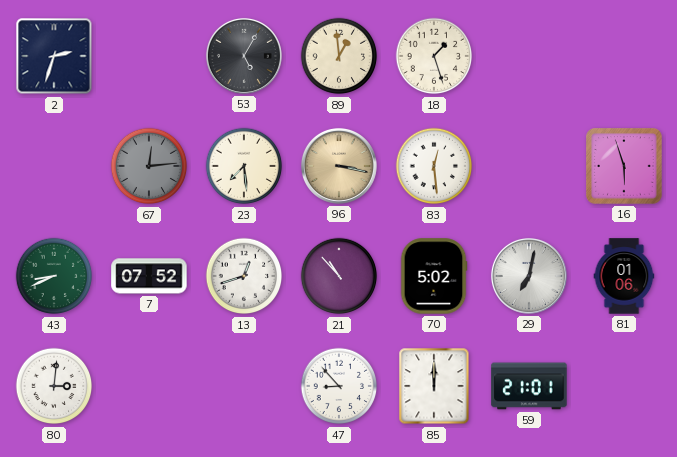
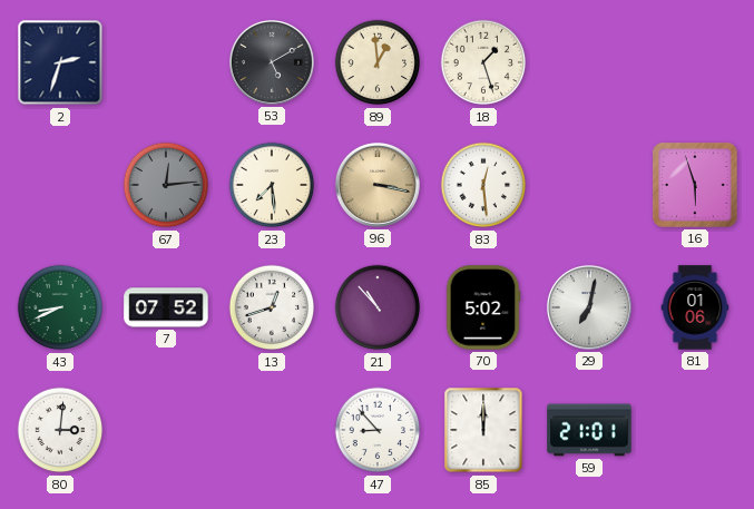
53: 5:05 -> 5:10 (272, 62)
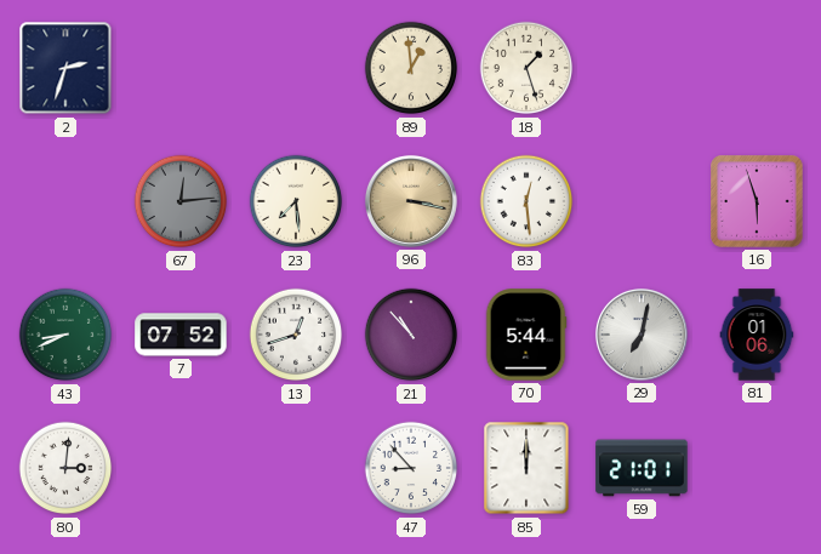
53: 5:10 -> none (272, 62)
70: 5:02 -> 5:44 (526, 335)
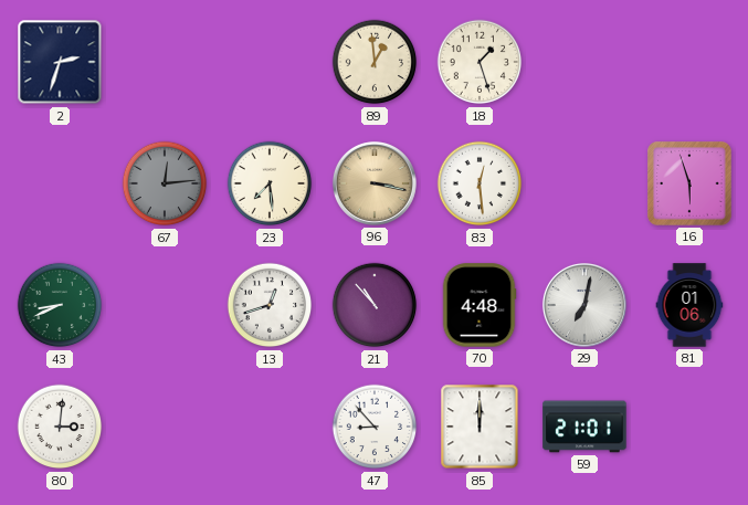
7: 07:52 -> none (181, 335)
70: 5:44 -> 4:48 (480, 305)
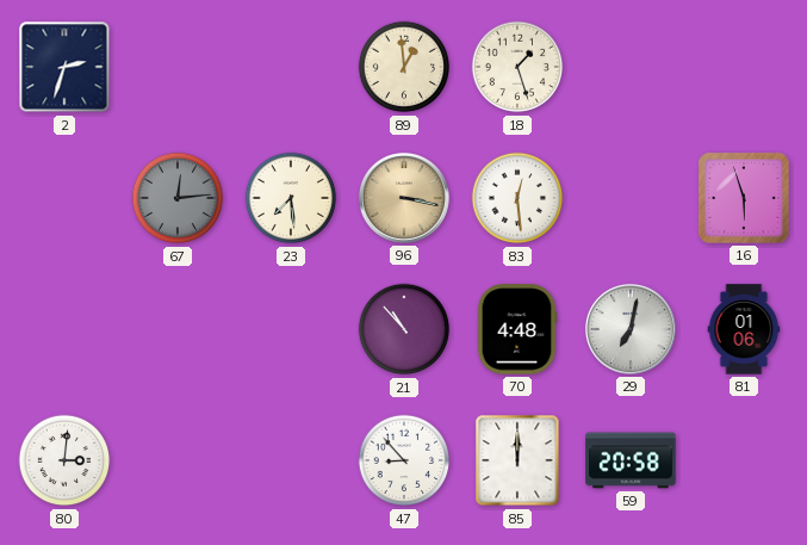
43: 8:41 -> none (60, 305)
13: 12:42 -> none (270, 305)
59: 21:01 -> 20:58 (631, 460)
